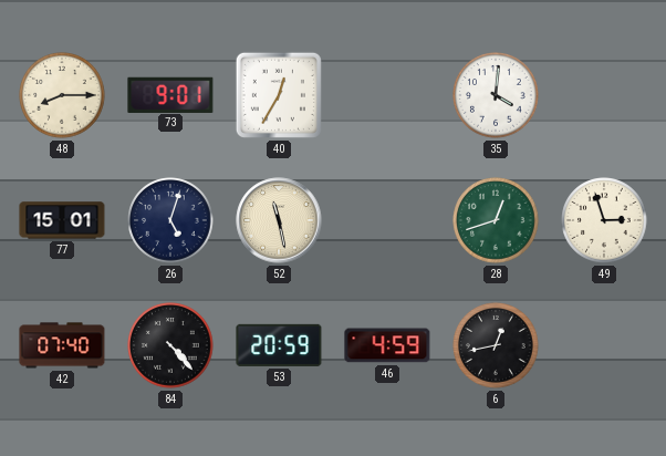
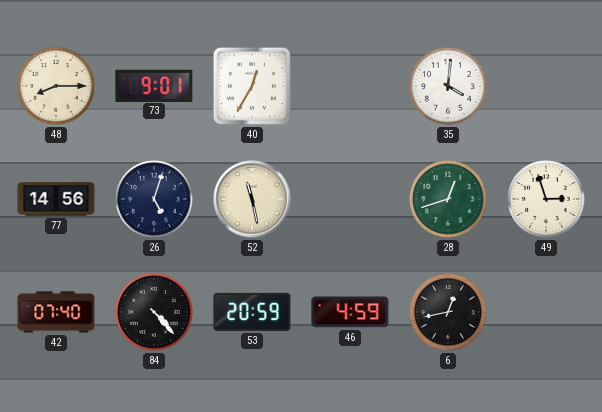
77: 15:01 -> 14:56 (56, 199)
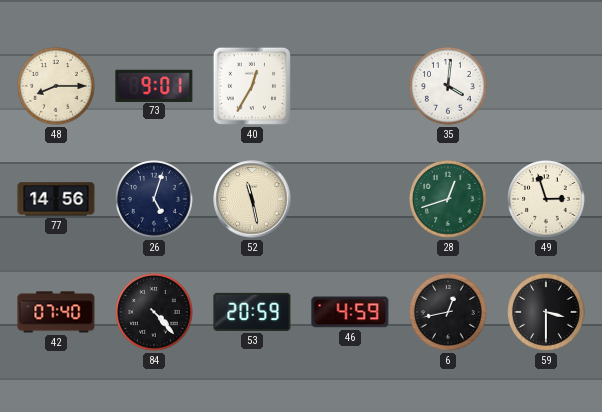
59: none -> 3:30 (546, 312)
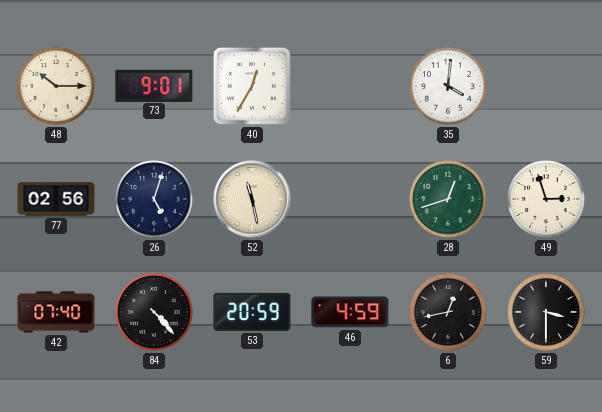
48: 8:15 -> 10:15 (56, 86)
77: 14:56 -> 02:56 (56, 199)
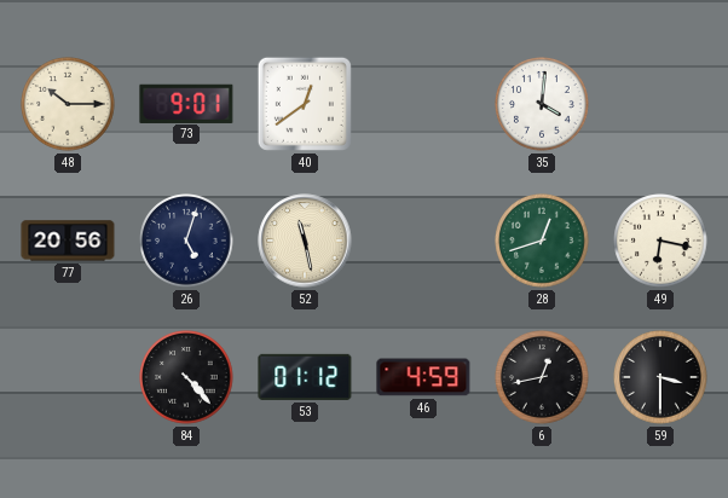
40: 12:35 -> 12:39 (305, 104)
77: 02:56 -> 20:56 (68, 241)
49: 2:57 -> 6:17 (660, 241)
42: 07:40 -> none (56, 312)
53: 20:59 -> 01:12 (305, 377)
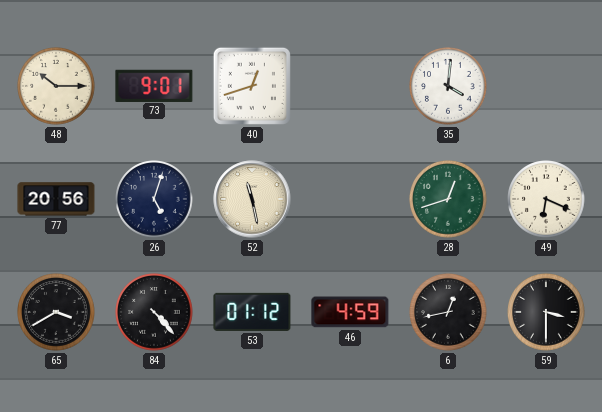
40: 12:39 -> 12:42 (252, 86)
49: 6:17 -> 6:19 (546, 199)
65: none -> 3:40 (56, 312)
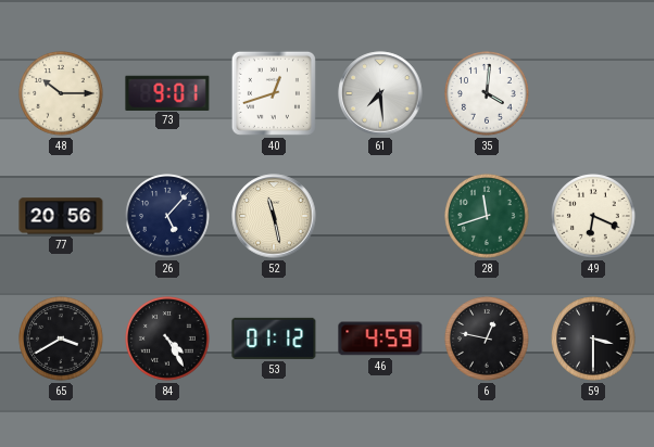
61: none -> 7:29 (380, 93)
26: 5:03 -> 5:07 (167, 216)
28: 12:42 -> 11:42 (487, 216)
84: 4:23 -> 4:25 (167, 339)
6: 12:43 -> 12:47 (487, 339)
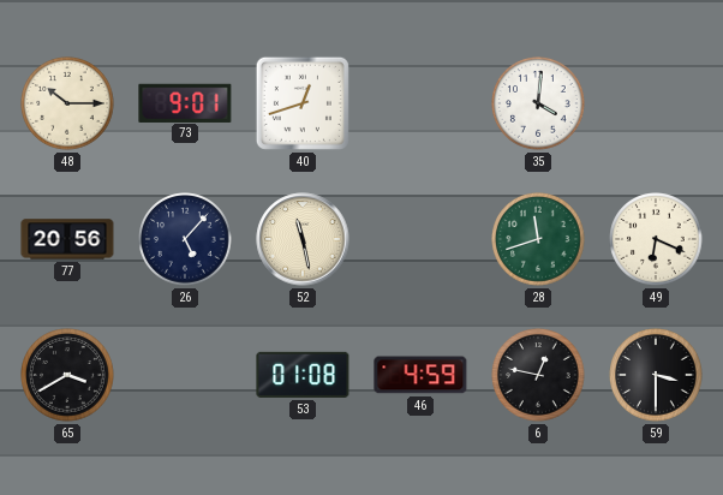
61: 7:29 -> none (380, 93)
84: 4:25 -> none (167, 339)
53: 01:12 -> 01:08 (303, 375)
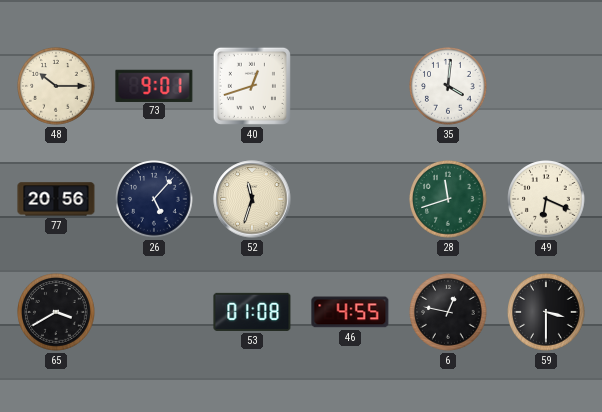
52: 11:28 -> 11:33 (252, 199)
46: 4:59 -> 4:55 (350, 312)
